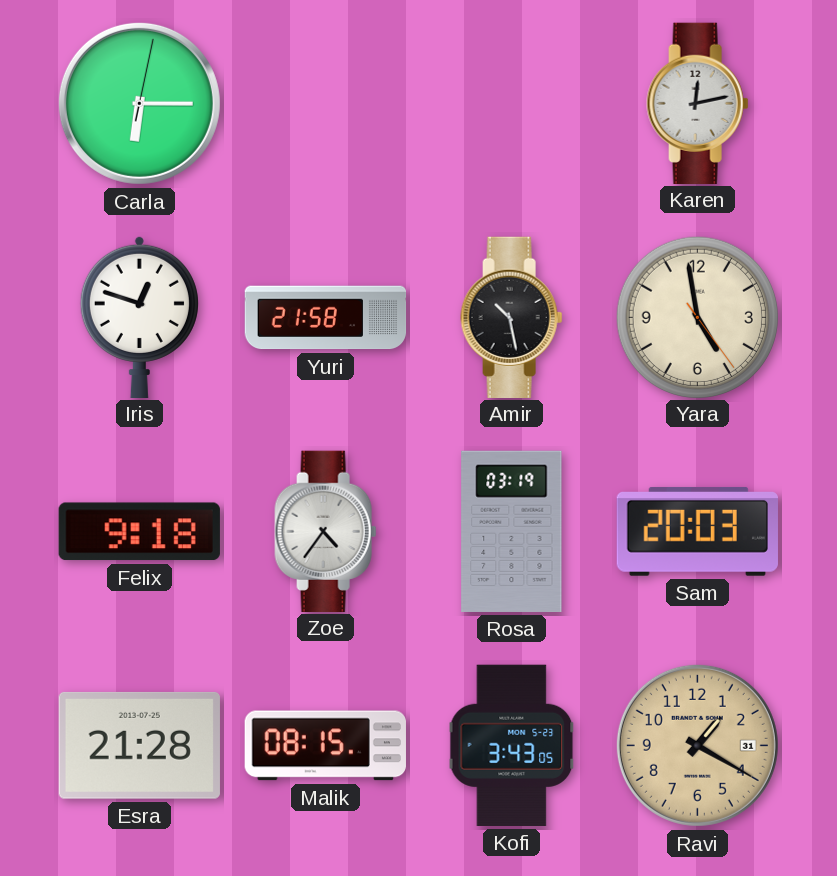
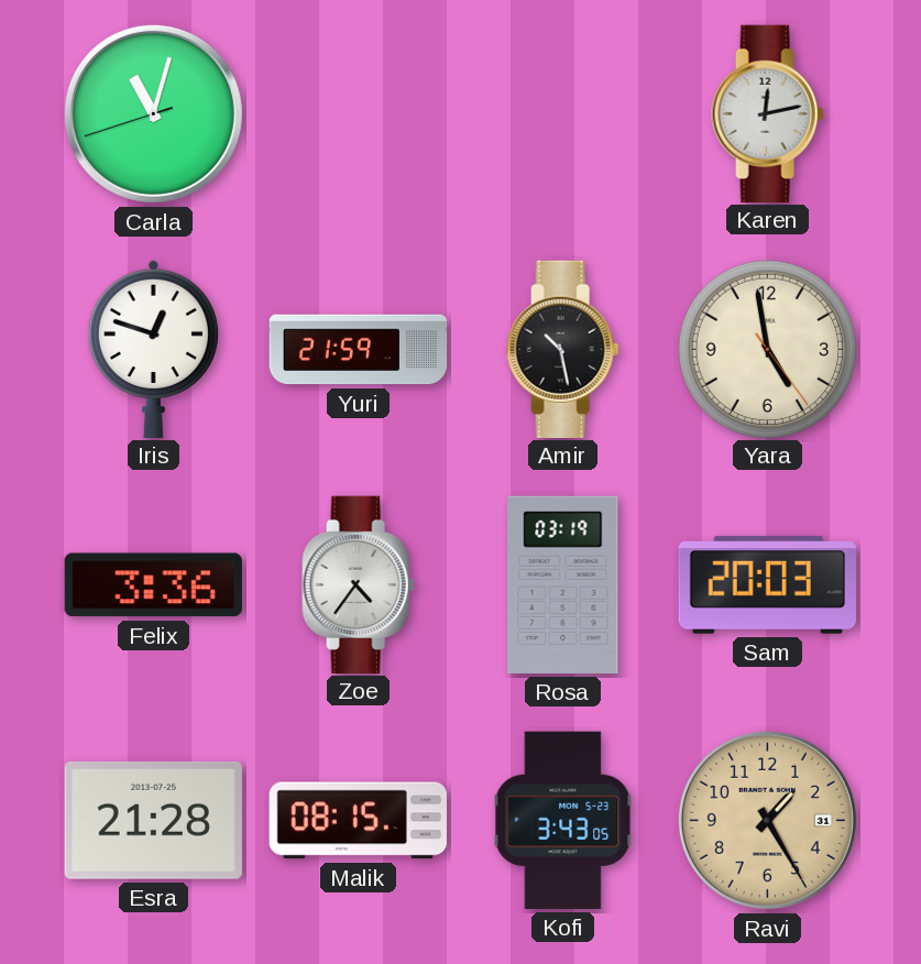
Carla: 6:15 -> 11:02 (153, 113)
Yuri: 21:58 -> 21:59 (359, 350)
Felix: 9:18 -> 3:36 (153, 585)
Ravi: 1:20 -> 1:25 (767, 820)
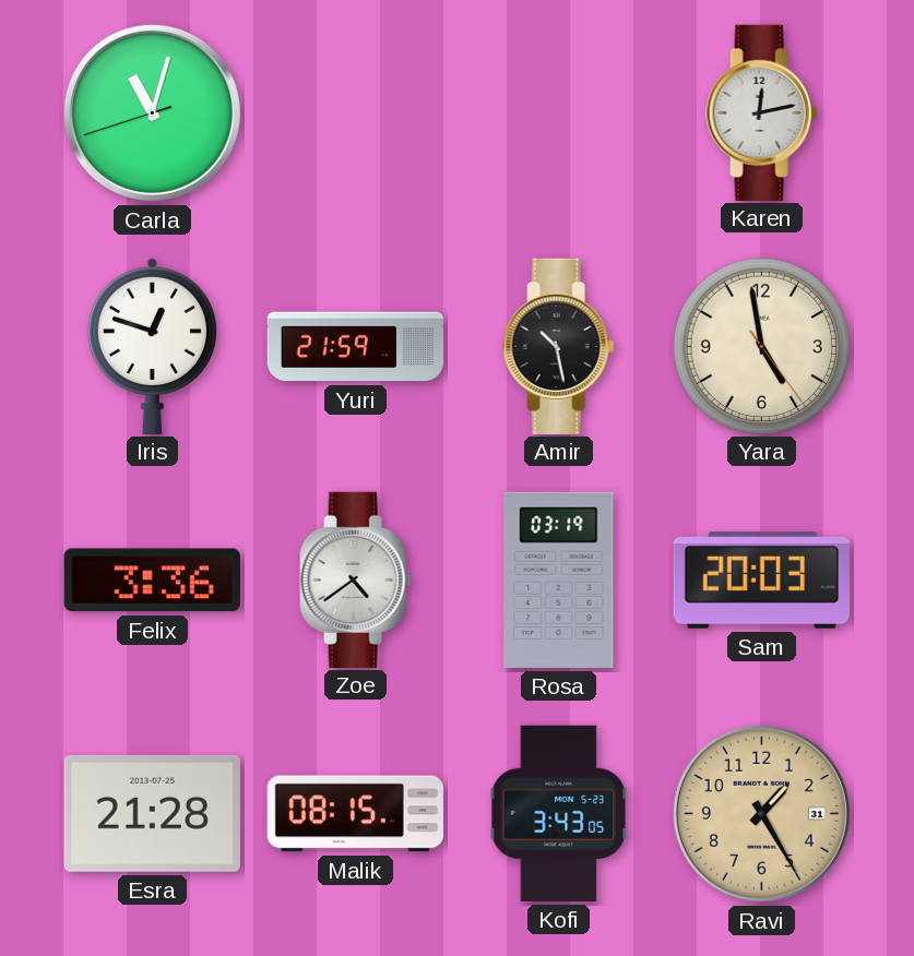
Zoe: 4:36 -> 4:39 (356, 579)
